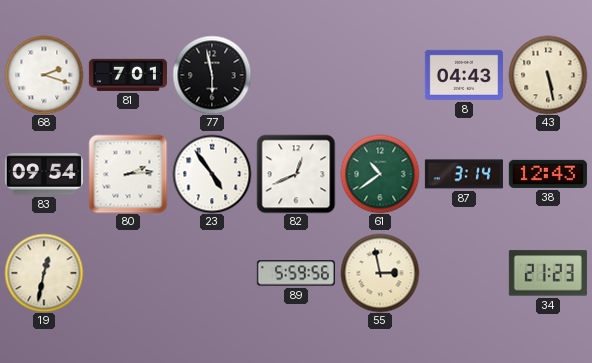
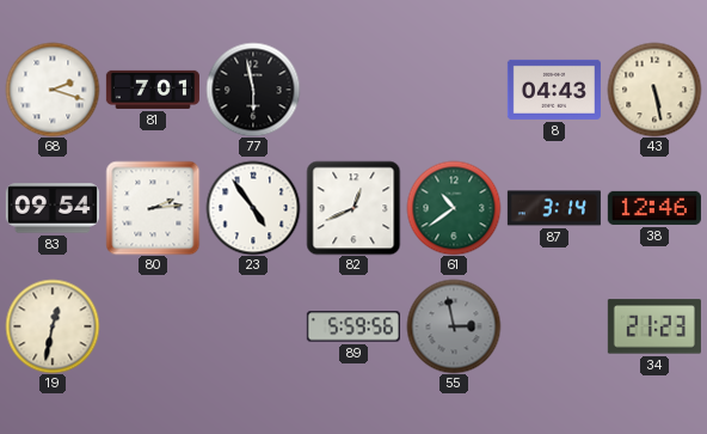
38: 12:43 -> 12:46 (654, 208)
55 dial: cream -> grey (454, 326)
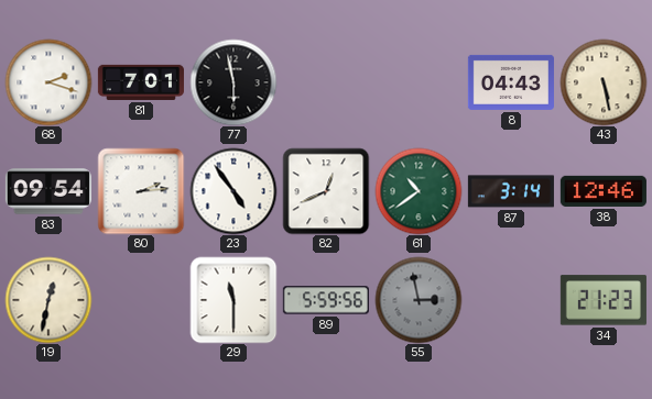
29: none -> 11:30 (233, 300)
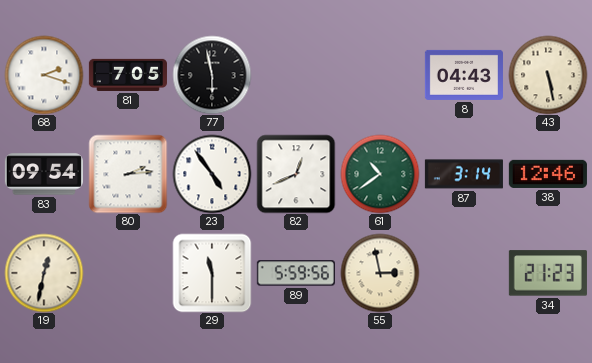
81: 7:01 -> 7:05 (128, 75)
55 dial: grey -> cream (380, 273)
